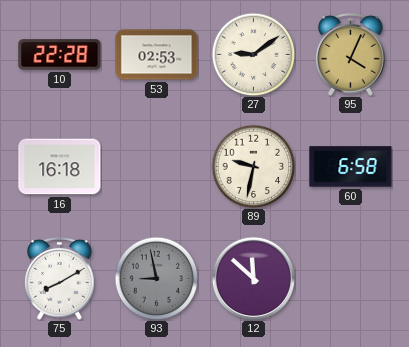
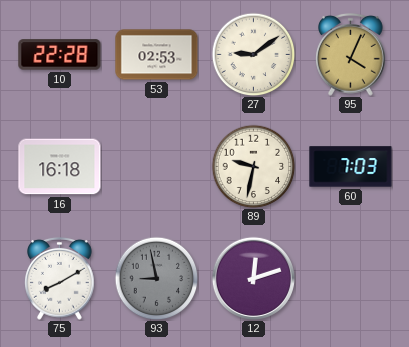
60: 6:58 -> 7:03 (351, 167)
12: 11:52 -> 12:12 (253, 278)
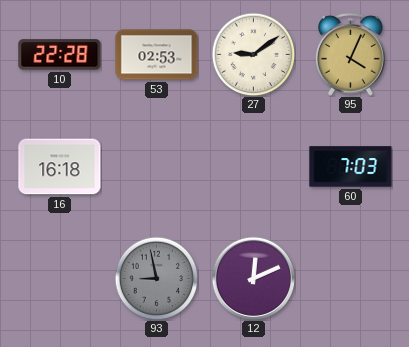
89: 9:32 -> none (253, 166)
75: 8:10 -> none (60, 278)
12: 12:12 -> 12:11 (253, 278)
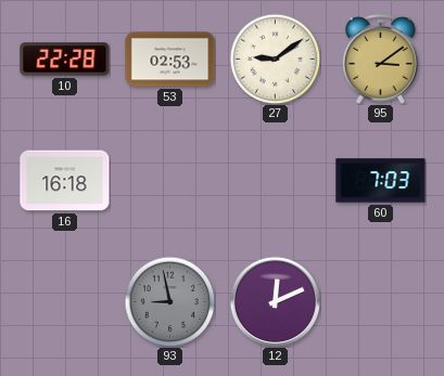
95: 4:04 -> 3:09 (381, 59)
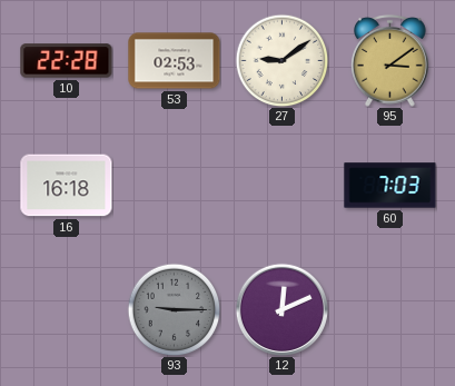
93: 8:58 -> 9:15 (174, 309)
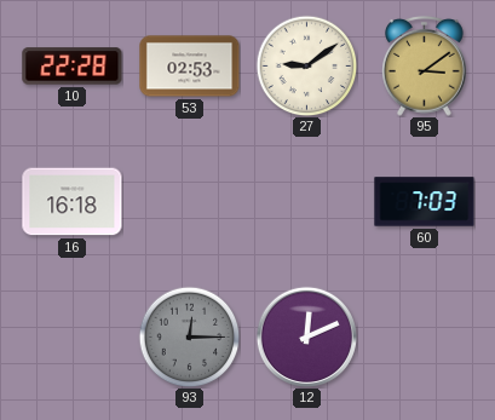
93: 9:15 -> 12:15 (189, 336)
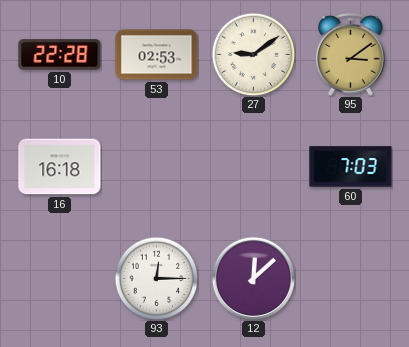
93 dial: grey -> white (156, 278)
12: 12:11 -> 12:08 (253, 278)
